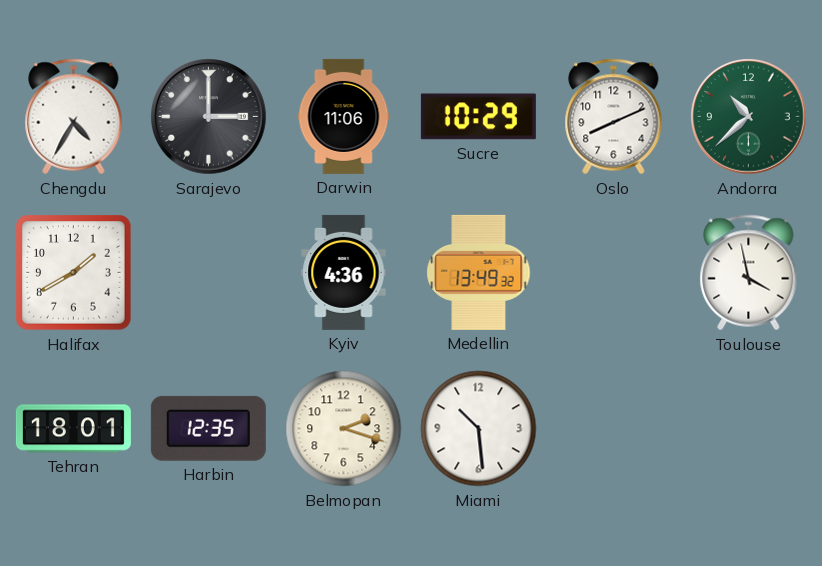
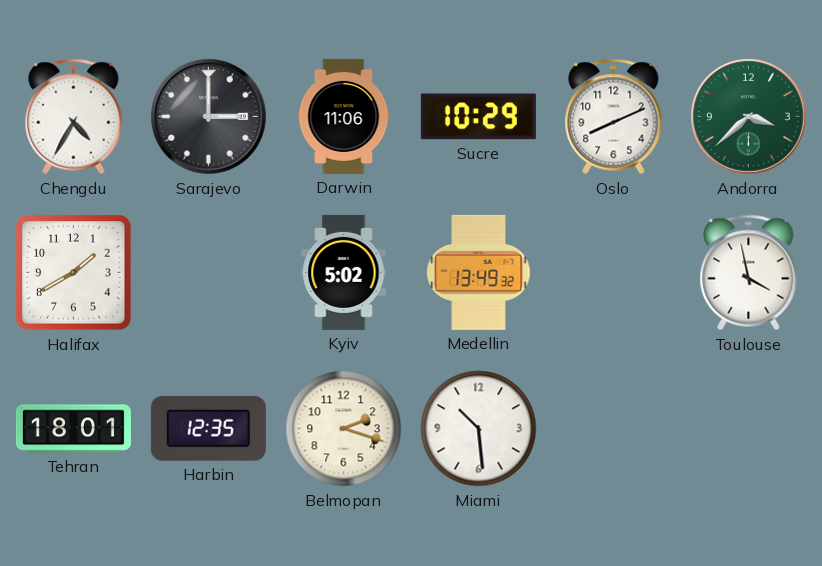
Andorra: 10:38 -> 3:38 (749, 117)
Kyiv: 4:36 -> 5:02 (344, 272)
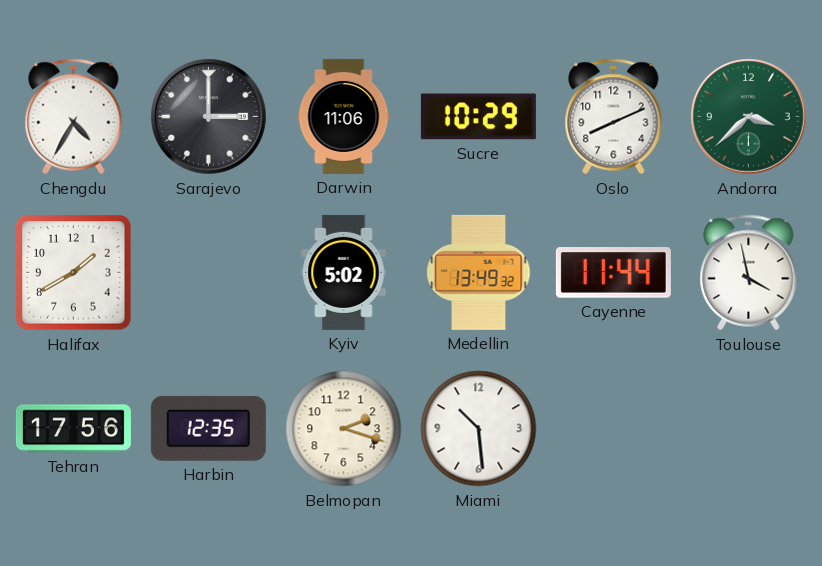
Cayenne: none -> 11:44 (613, 273)
Tehran: 18:01 -> 17:56 (73, 429)
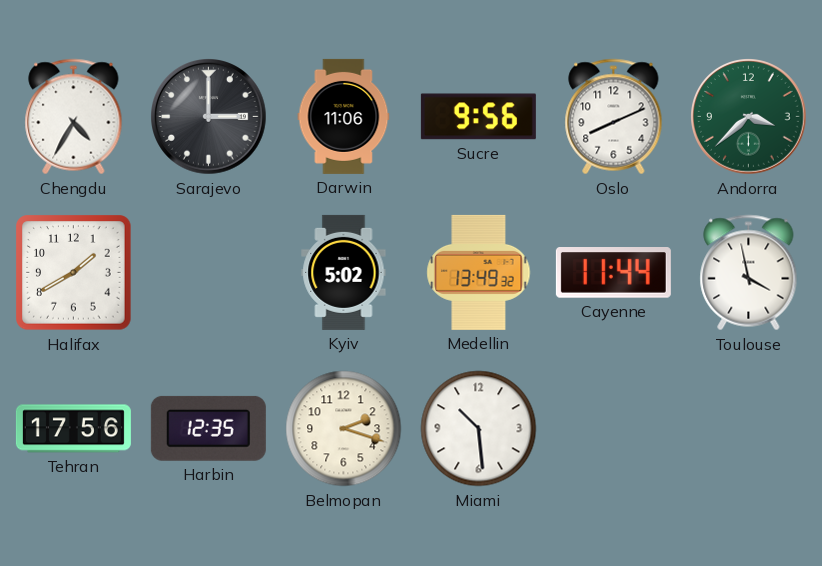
Sucre: 10:29 -> 9:56 (478, 117)
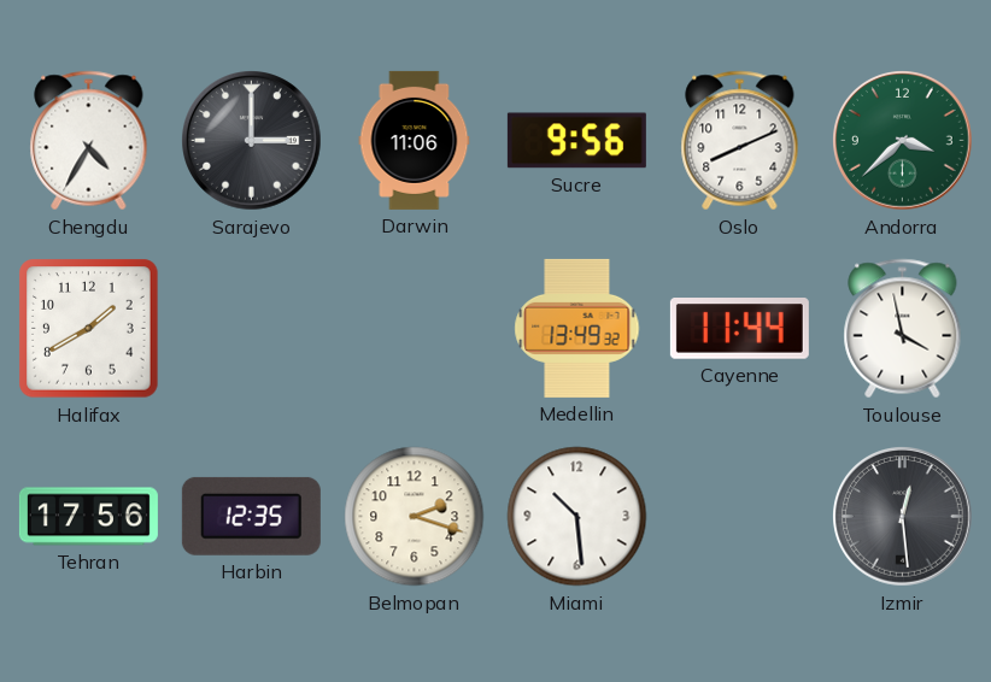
Kyiv: 5:02 -> none (344, 272)
Izmir: none -> 12:29 (903, 517)
